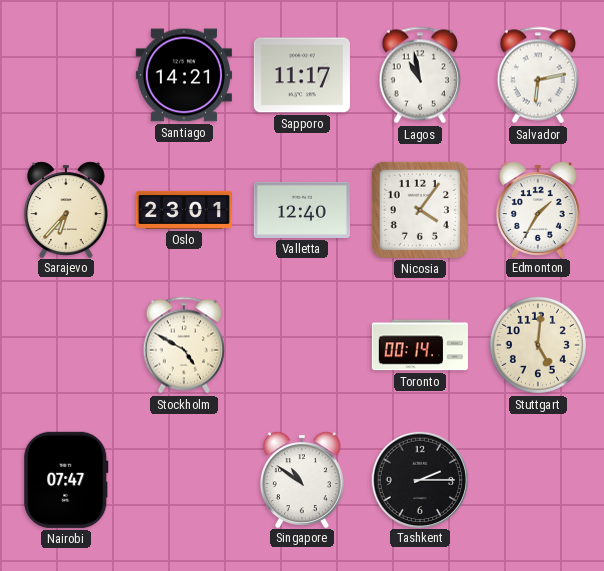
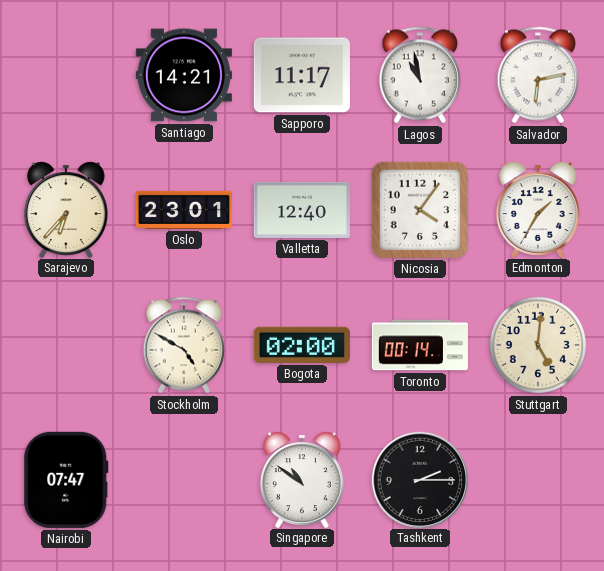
Bogota: none -> 02:00 (302, 345)
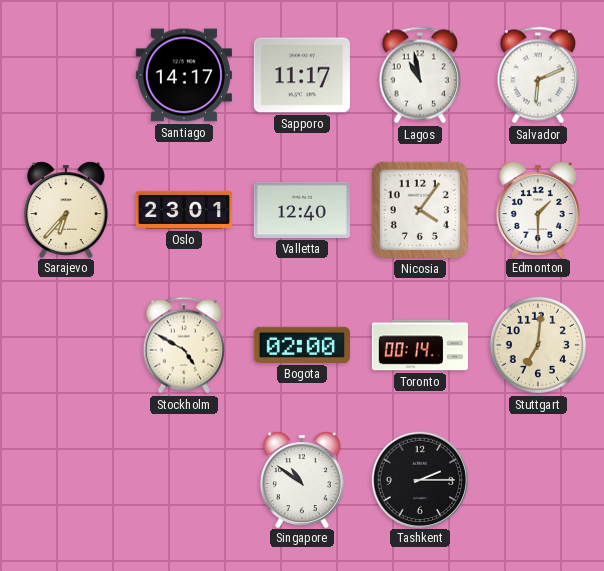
Santiago: 14:21 -> 14:17 (184, 75)
Salvador: 6:13 -> 6:11 (538, 75)
Edmonton: 1:35 -> 1:30 (538, 209)
Stuttgart: 5:01 -> 7:01 (538, 345)
Nairobi: 07:47 -> none (66, 480)
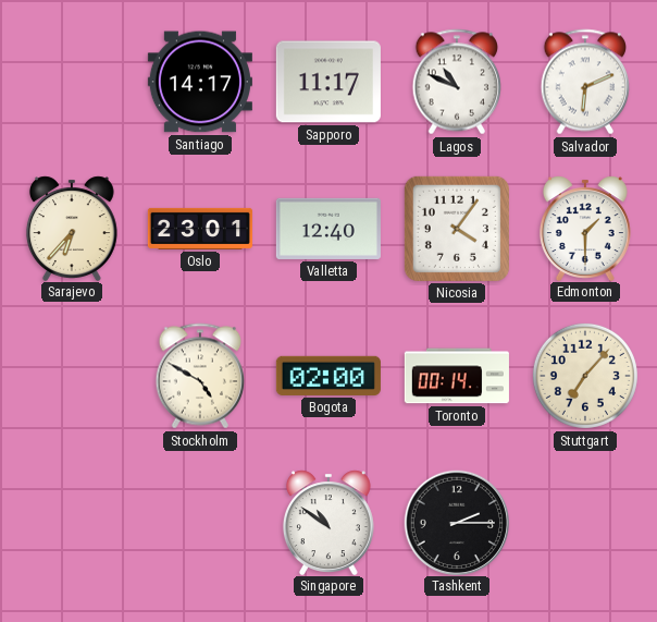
Lagos: 10:58 -> 10:49 (457, 82)
Stuttgart: 7:01 -> 7:07 (585, 376)
